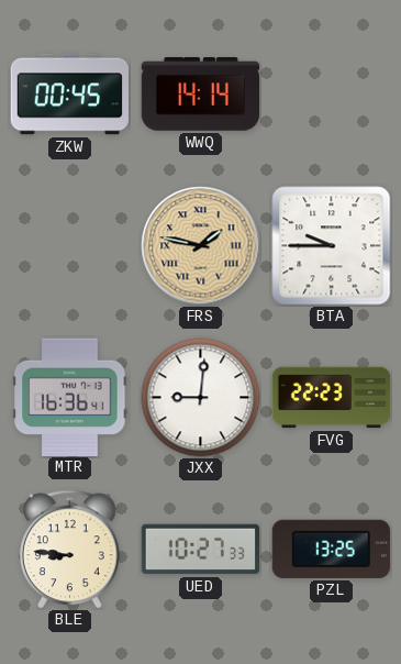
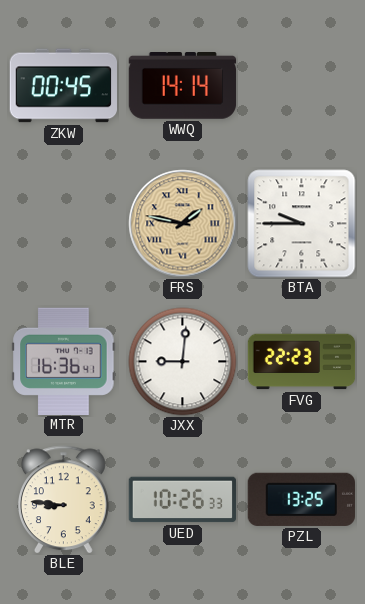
UED: 10:27 -> 10:26 (183, 500)
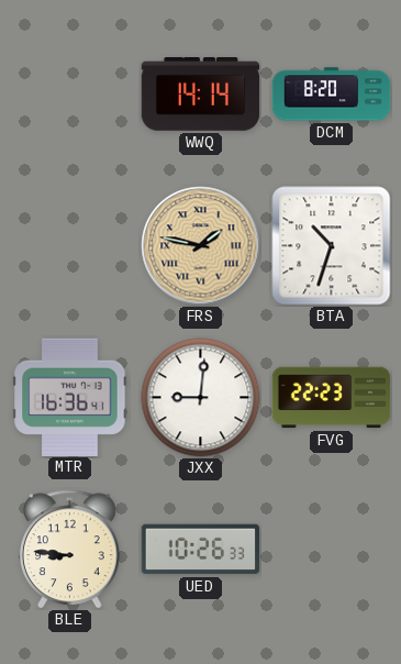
ZKW: 00:45 -> none (63, 86)
DCM: none -> 8:20 (332, 95)
BTA: 9:45 -> 10:33 (332, 246)
PZL: 13:25 -> none (301, 499)
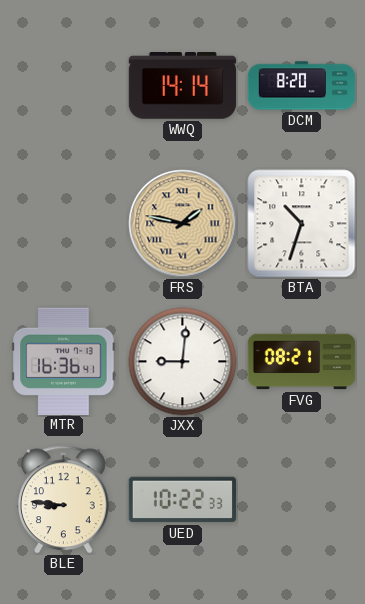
FVG: 22:23 -> 08:21 (302, 362)
UED: 10:26 -> 10:22 (183, 500)
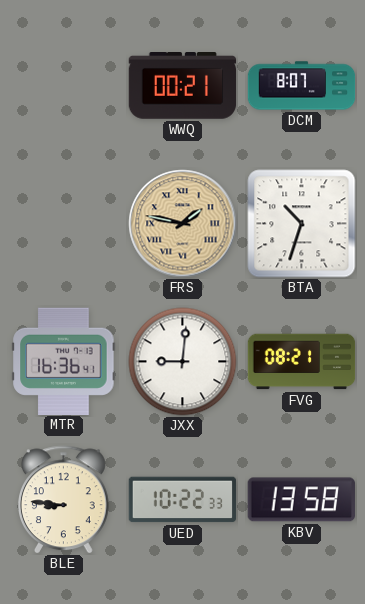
WWQ: 14:14 -> 00:21 (183, 86)
DCM: 8:20 -> 8:07 (302, 86)
KBV: none -> 13:58 (301, 500)
